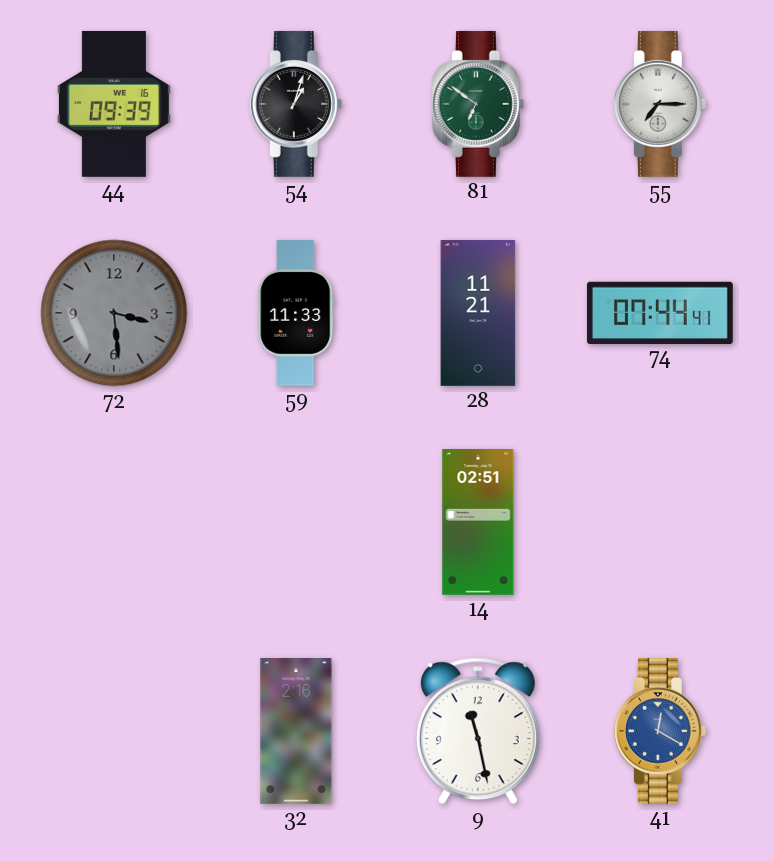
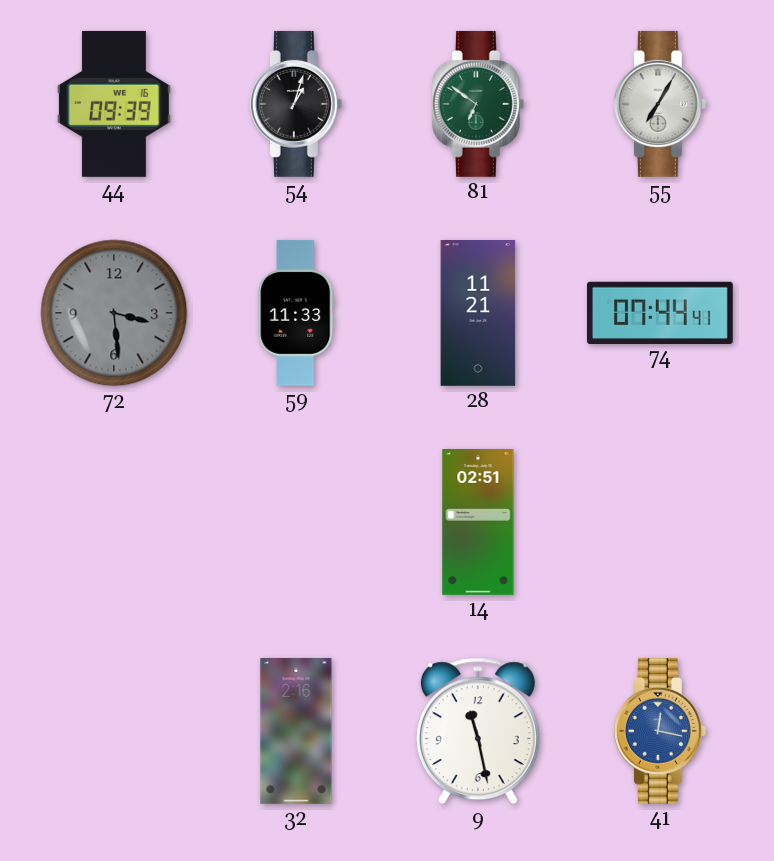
55: 7:15 -> 7:05 (660, 104)
41: 12:20 -> 12:17 (660, 731)
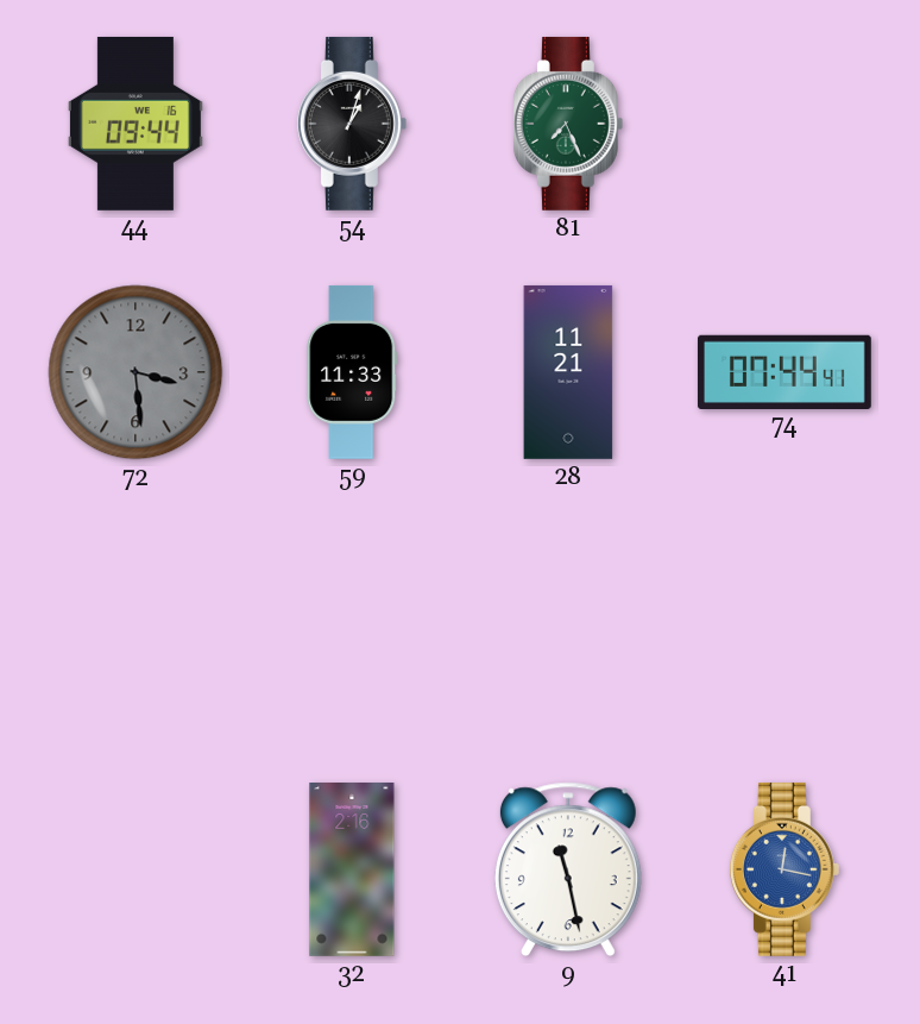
44: 09:39 -> 09:44 (136, 124)
81: 6:51 -> 7:26 (568, 124)
55: 7:05 -> none (660, 104)
14: 02:51 -> none (478, 523)
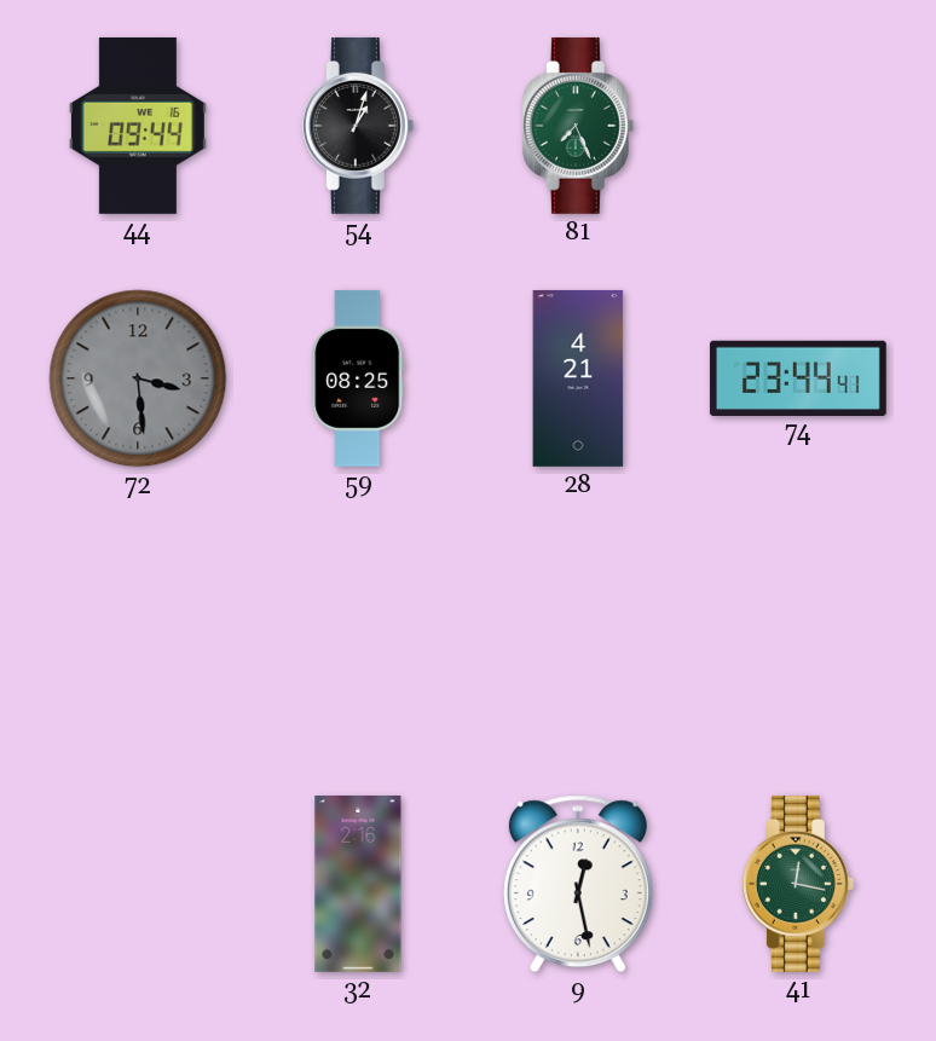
59: 11:33 -> 08:25 (358, 378)
28: 11:21 -> 4:21 (578, 378)
74: 07:44 -> 23:44 (798, 377)
9: 11:28 -> 12:28 (578, 884)
41 dial: blue -> green (798, 884)
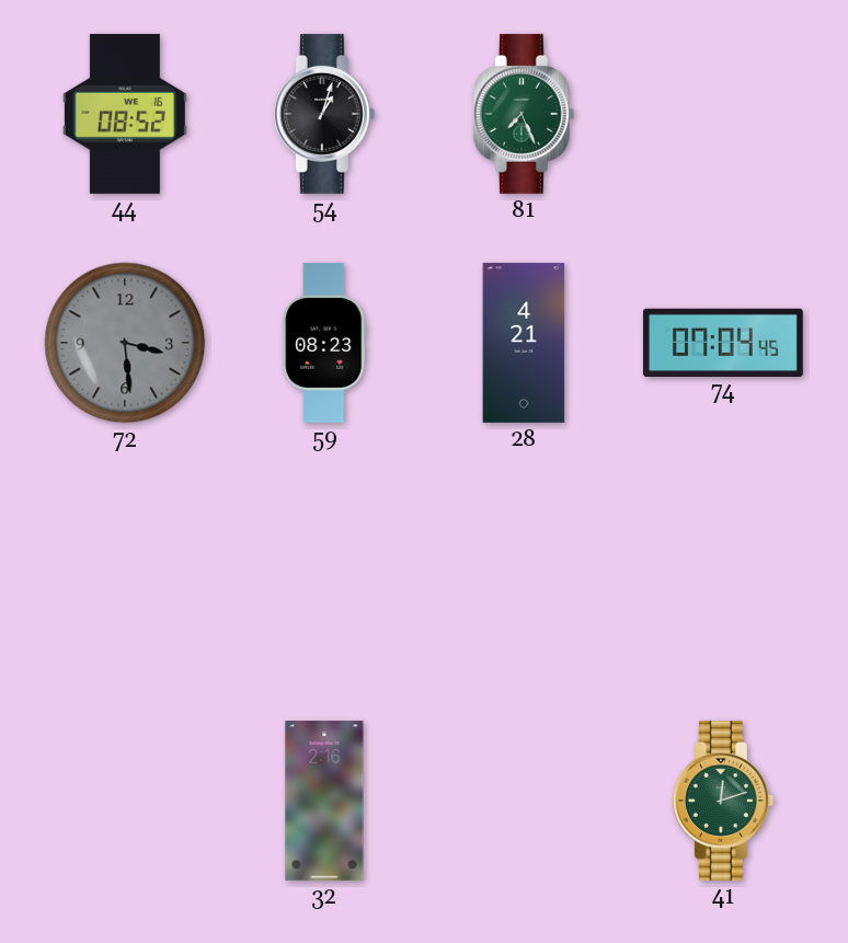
44: 09:44 -> 08:52 (125, 114)
59: 08:25 -> 08:23 (324, 343)
74: 23:44 -> 07:04 (723, 342)
9: 12:28 -> none (578, 884)
41: 12:17 -> 12:12 (723, 801)
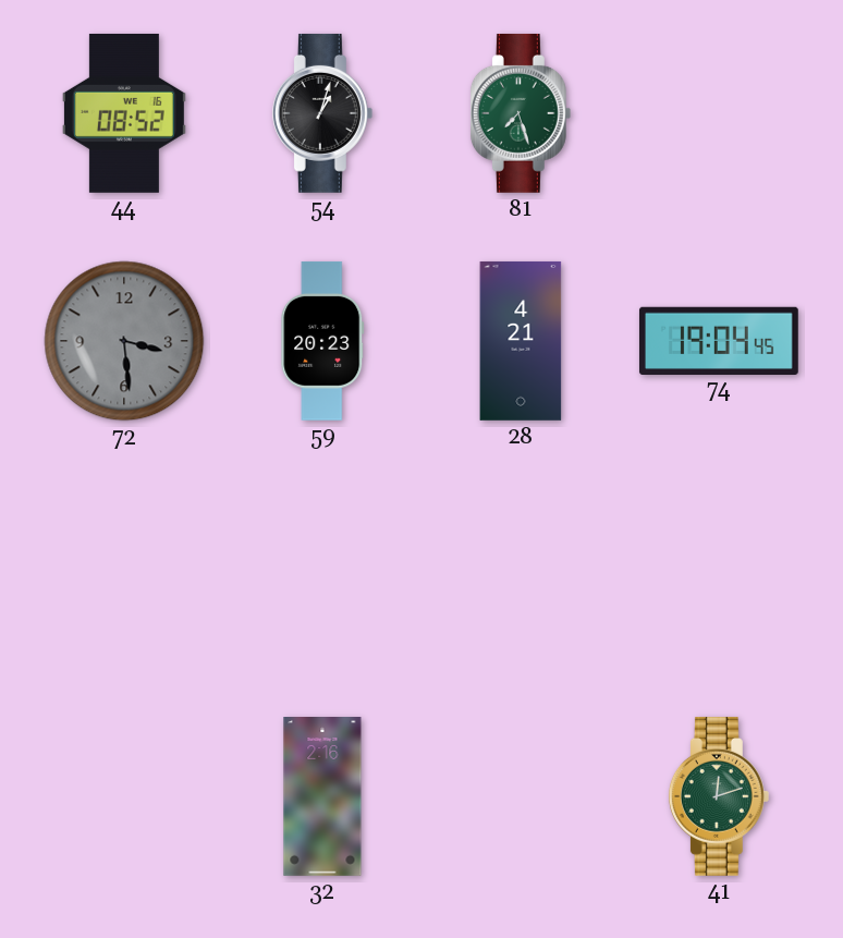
81: 7:26 -> 7:27 (521, 113)
59: 08:23 -> 20:23 (322, 341)
74: 07:04 -> 19:04 (719, 340)
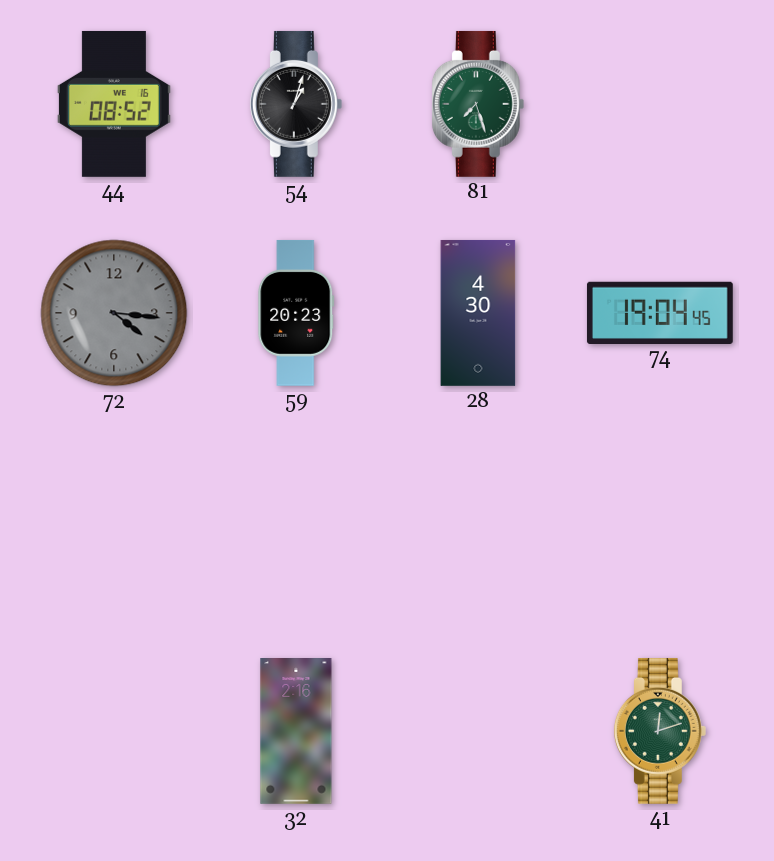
72: 3:29 -> 4:16 (114, 313)
28: 4:21 -> 4:30 (478, 313)
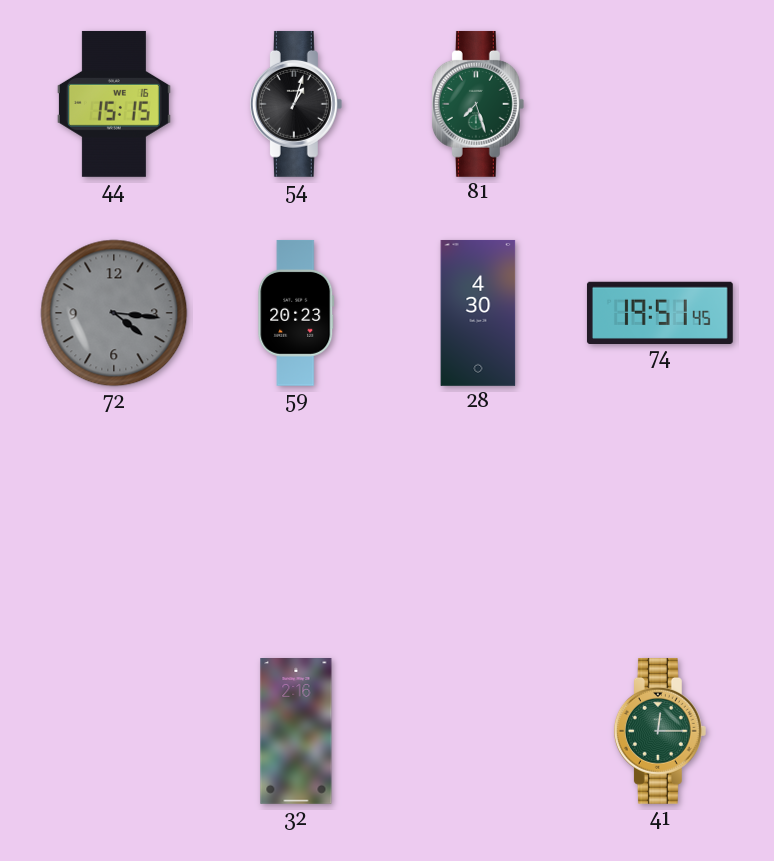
44: 08:52 -> 15:15 (114, 104)
74: 19:04 -> 19:51 (660, 312)
41: 12:12 -> 12:15 (660, 731)
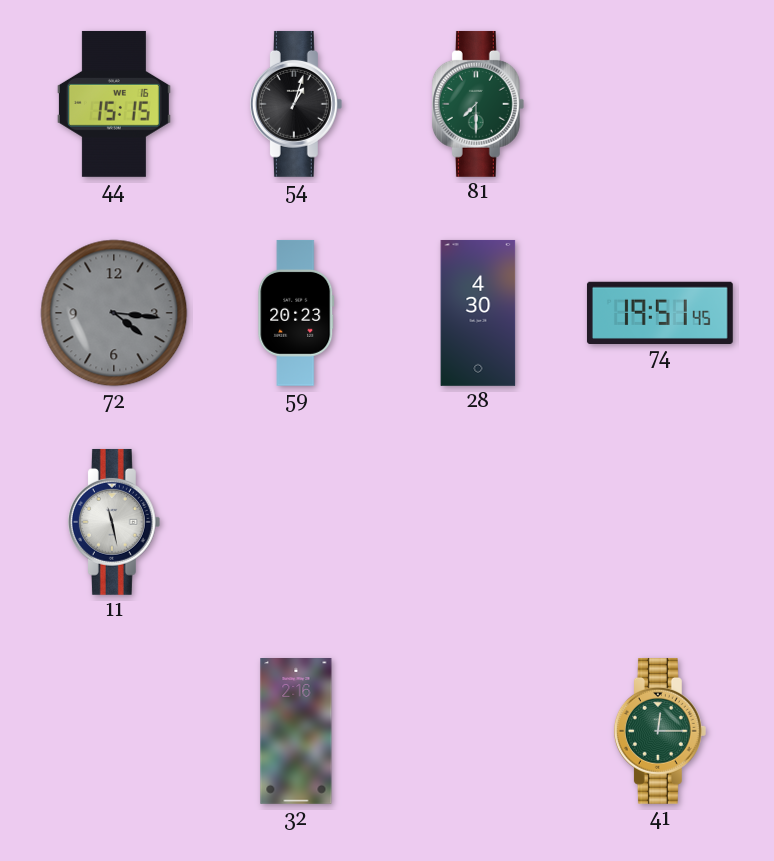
81: 7:27 -> 7:30 (478, 104)
11: none -> 11:28 (114, 522)
